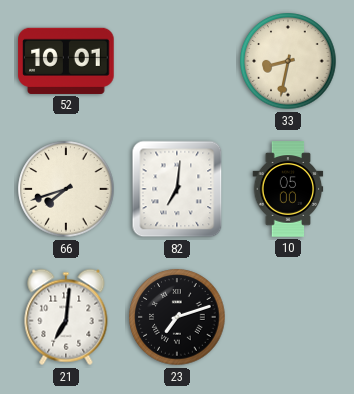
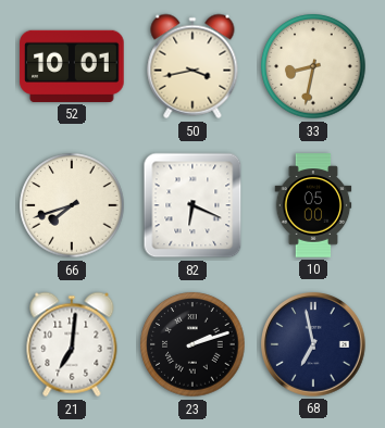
50: none -> 3:43 (192, 66)
82: 7:01 -> 6:19 (192, 205)
23: 7:12 -> 2:12 (192, 344)
68: none -> 6:58 (314, 345)
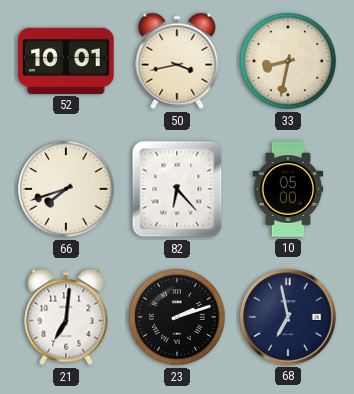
82: 6:19 -> 6:23 (177, 189)
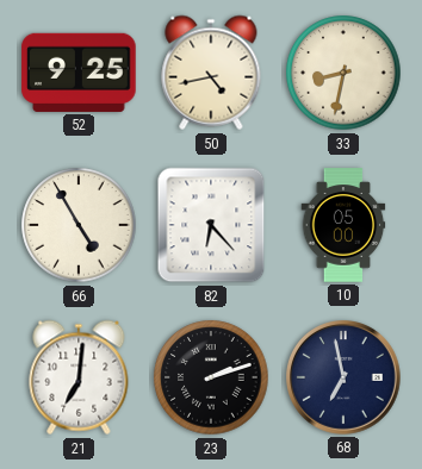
52: 10:01 -> 9:25 (79, 73)
50: 3:43 -> 4:43 (211, 73)
66: 7:42 -> 4:55 (79, 225)
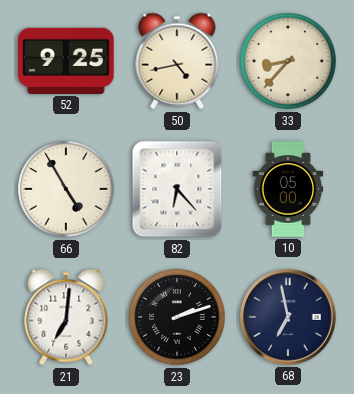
33: 8:32 -> 8:37 (288, 61)
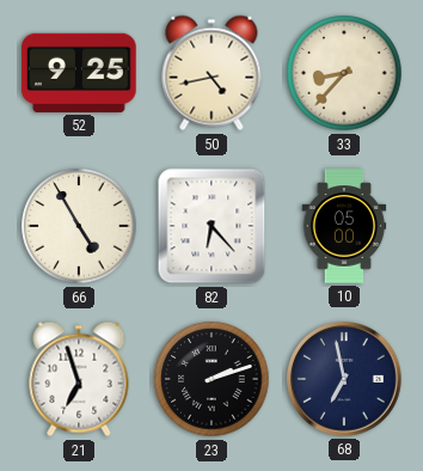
21: 7:01 -> 6:57 (79, 379)
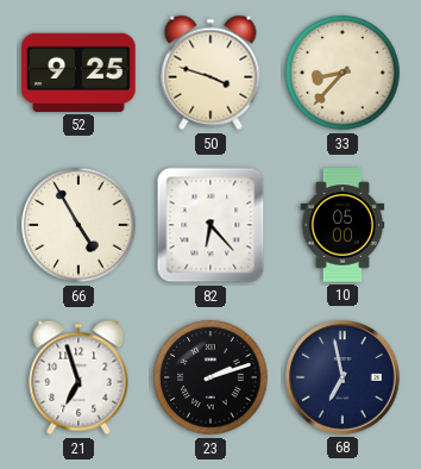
50: 4:43 -> 3:48 (211, 73)
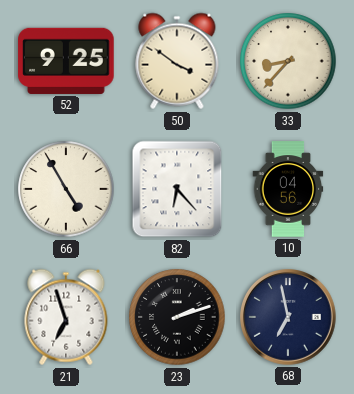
50: 3:48 -> 3:51 (177, 61)
10: 05:00 -> 04:56 (288, 189)
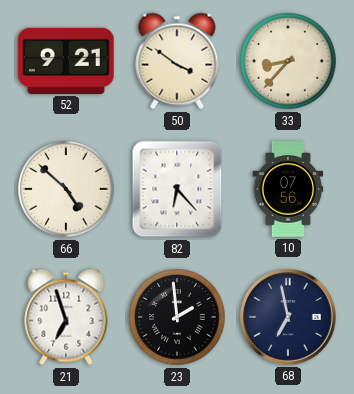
52: 9:25 -> 9:21 (66, 61)
66: 4:55 -> 4:52 (66, 189)
10: 04:56 -> 07:56 (288, 189)
23: 2:12 -> 1:59 (177, 317)
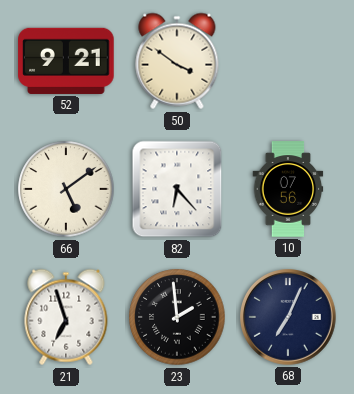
33: 8:37 -> none (288, 61)
66: 4:52 -> 5:09 (66, 189)
68: 6:58 -> 7:04 (289, 318)
